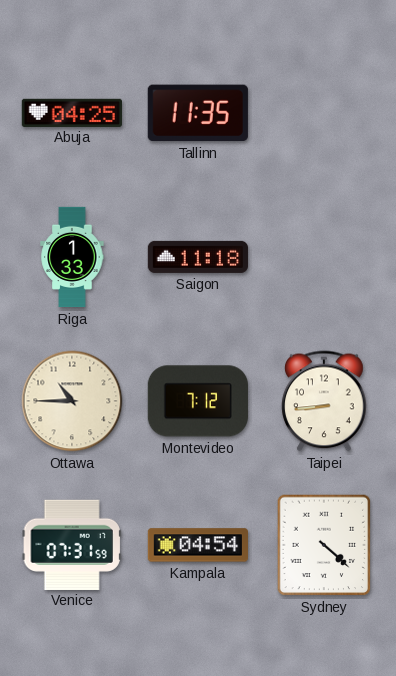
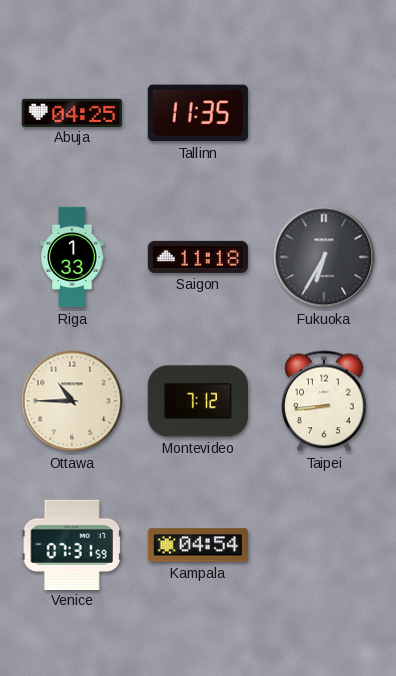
Fukuoka: none -> 6:35 (324, 257)
Sydney: 4:22 -> none (324, 545)
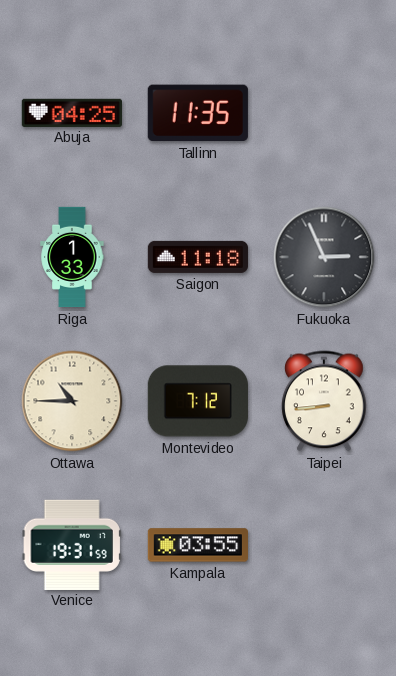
Fukuoka: 6:35 -> 2:56 (324, 257)
Venice: 07:31 -> 19:31 (72, 544)
Kampala: 04:54 -> 03:55 (198, 545)
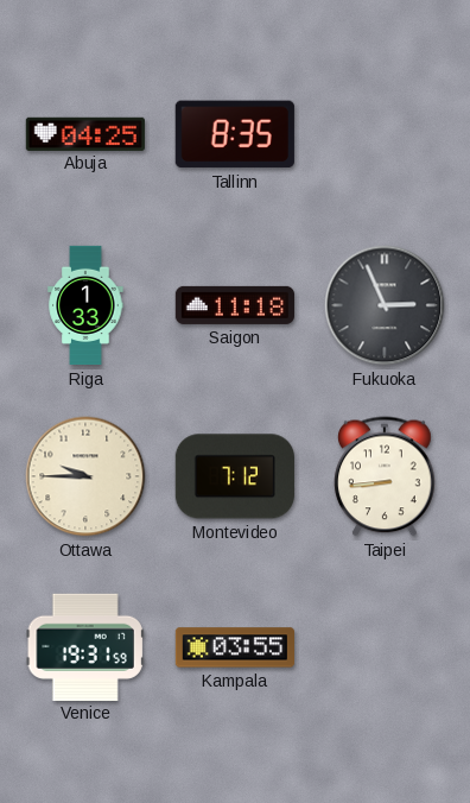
Tallinn: 11:35 -> 8:35 (235, 134)
Ottawa: 10:45 -> 9:45 (85, 476)
